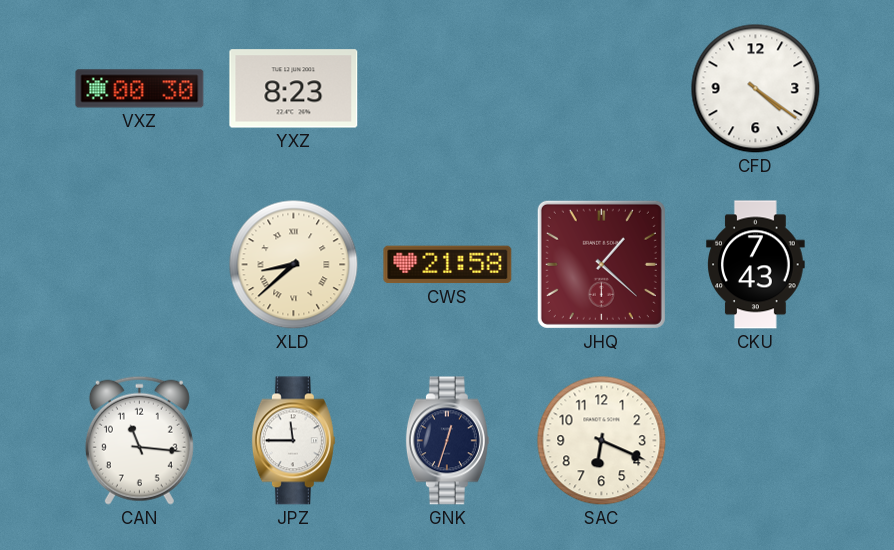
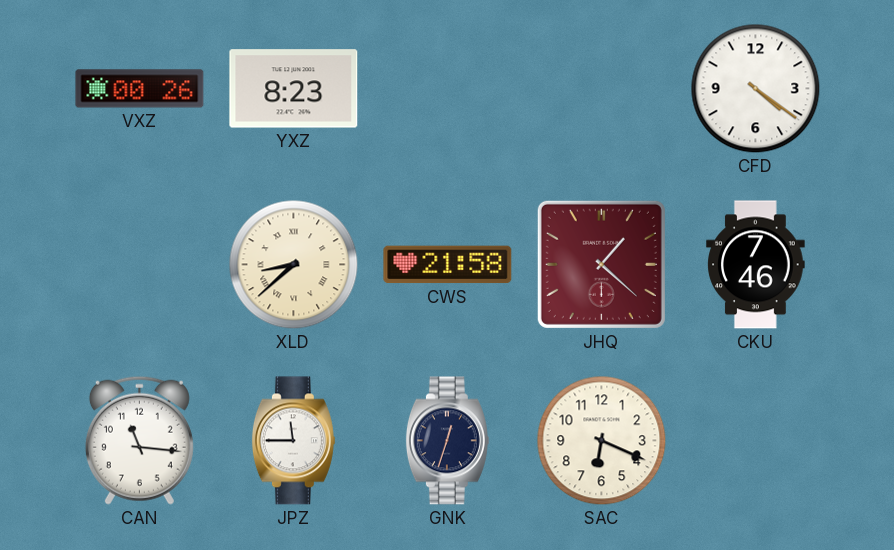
VXZ: 00:30 -> 00:26 (140, 89)
CKU: 7:43 -> 7:46 (756, 265)
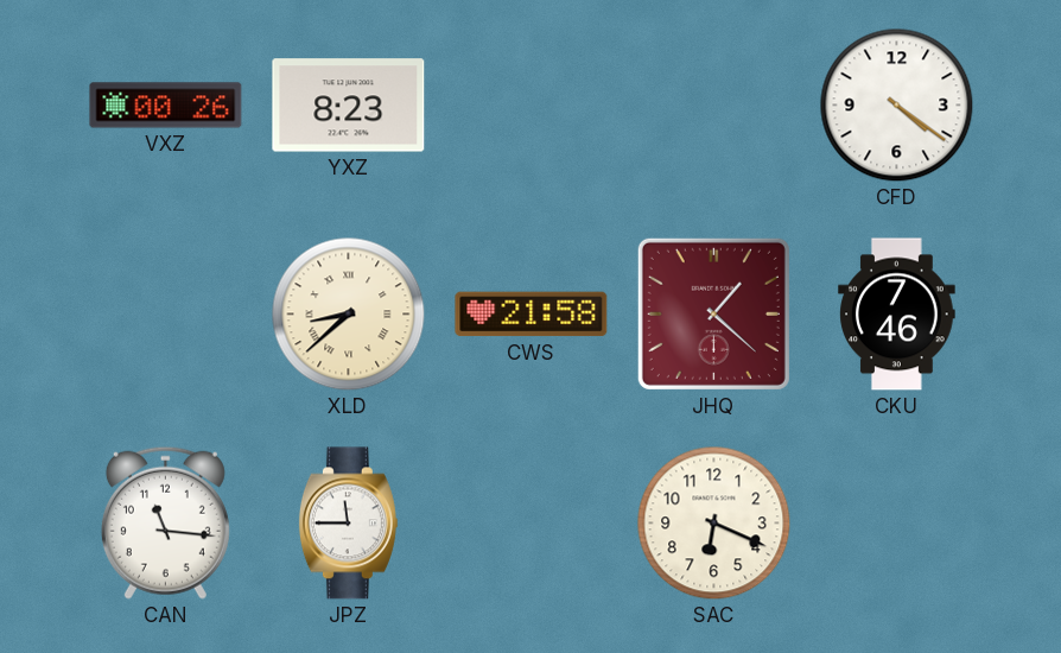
GNK: 12:33 -> none (447, 441)
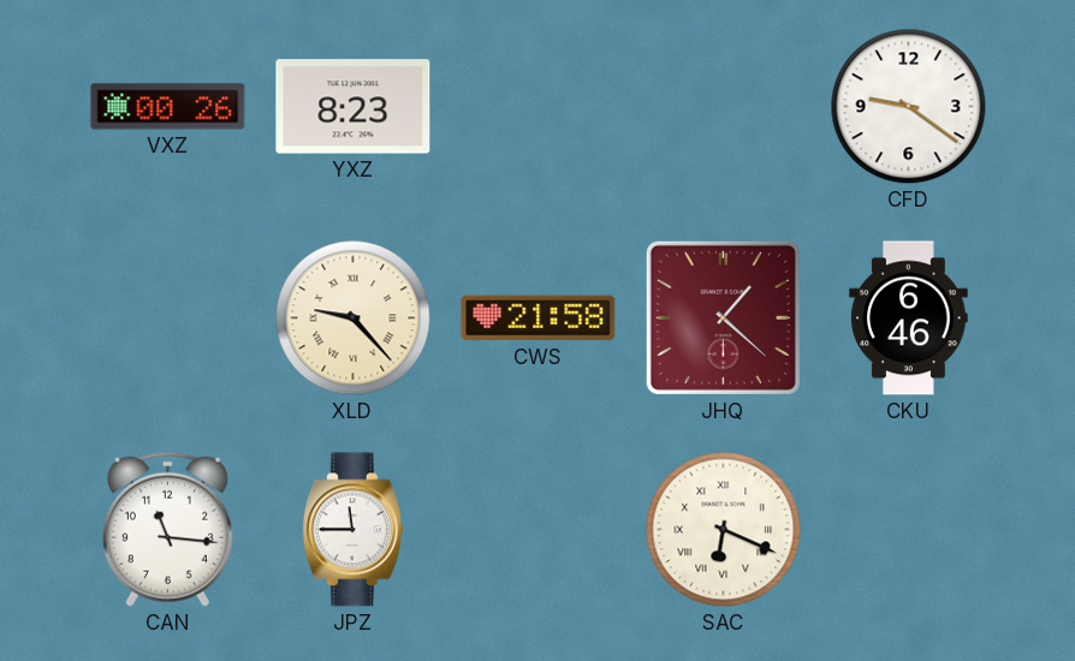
CFD: 4:21 -> 9:21 (909, 107)
XLD: 8:38 -> 9:23 (354, 318)
CKU: 7:46 -> 6:46 (909, 318)
SAC numerals: Arabic -> Roman (724, 530)
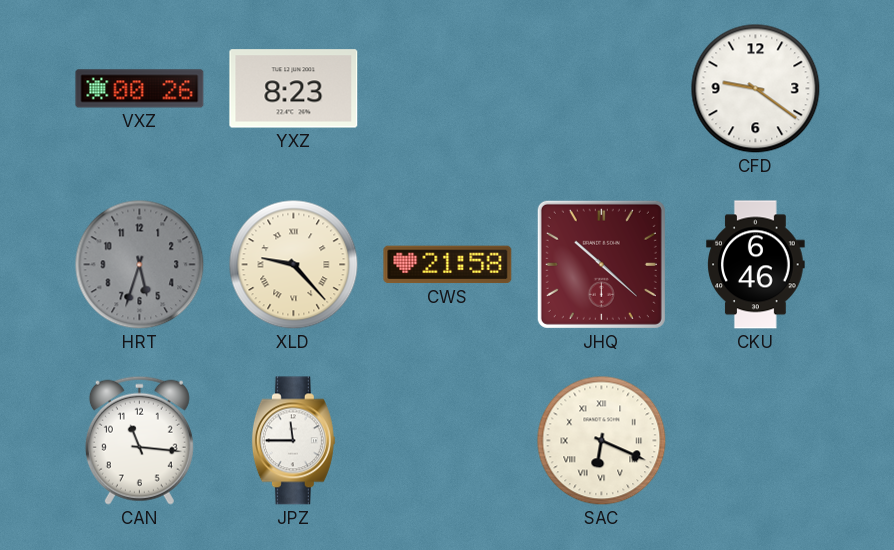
HRT: none -> 5:33 (140, 265)
JHQ: 1:22 -> 10:22 (601, 264)
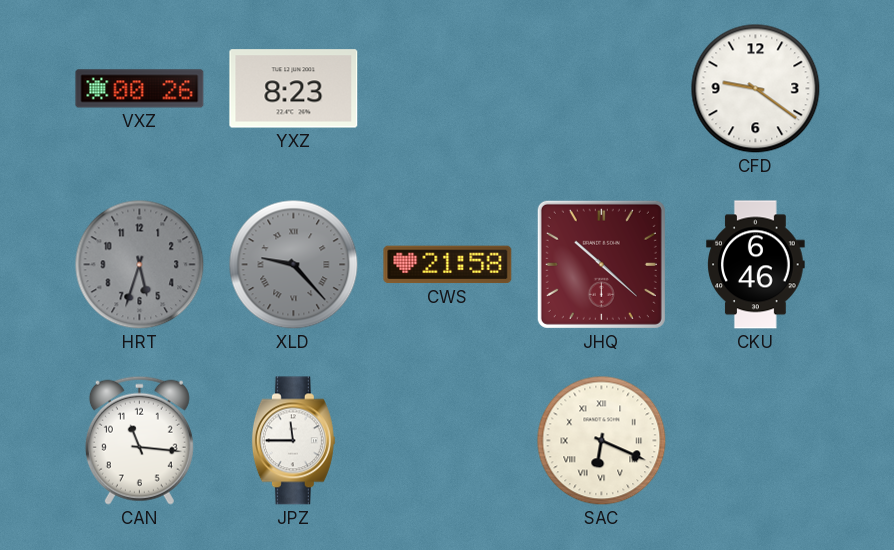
XLD dial: cream -> grey (294, 265)
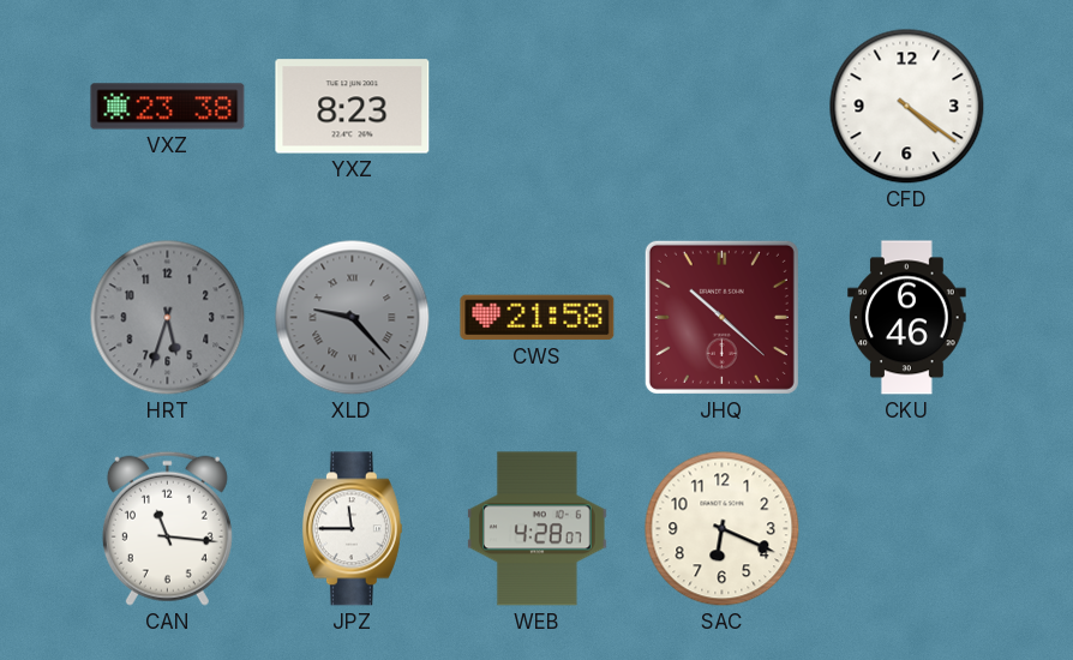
VXZ: 00:26 -> 23:38 (168, 107)
CFD: 9:21 -> 4:21 (907, 107)
WEB: none -> 4:28 (538, 529)
SAC numerals: Roman -> Arabic (723, 529)
